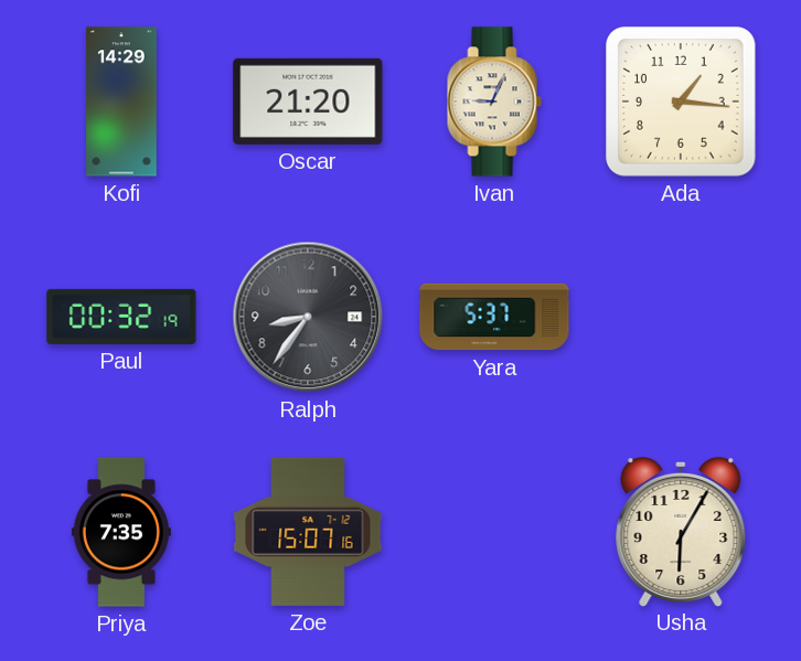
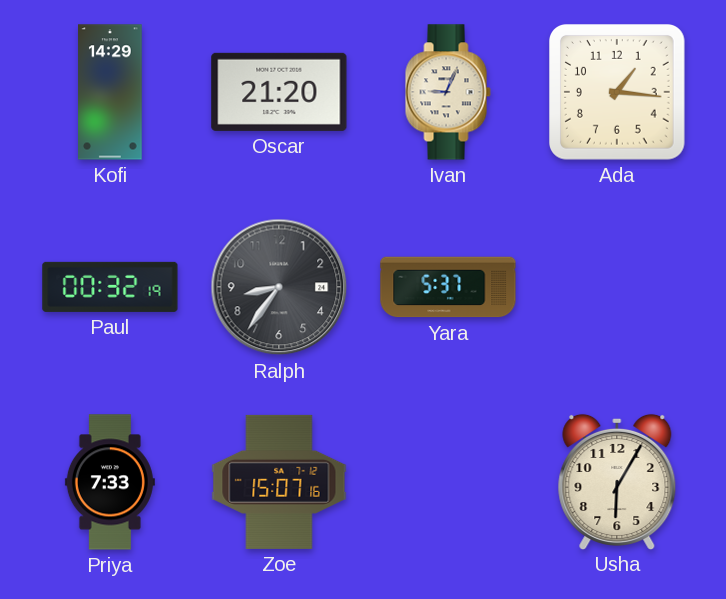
Priya: 7:35 -> 7:33 (110, 482)
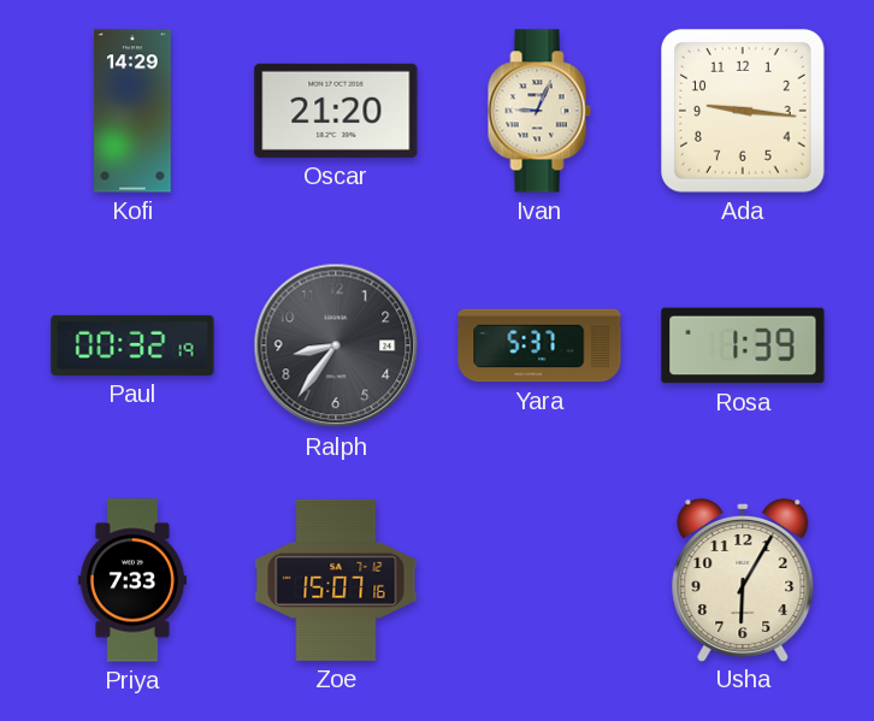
Ada: 1:16 -> 9:16 (744, 112)
Rosa: none -> 1:39 (743, 345)
